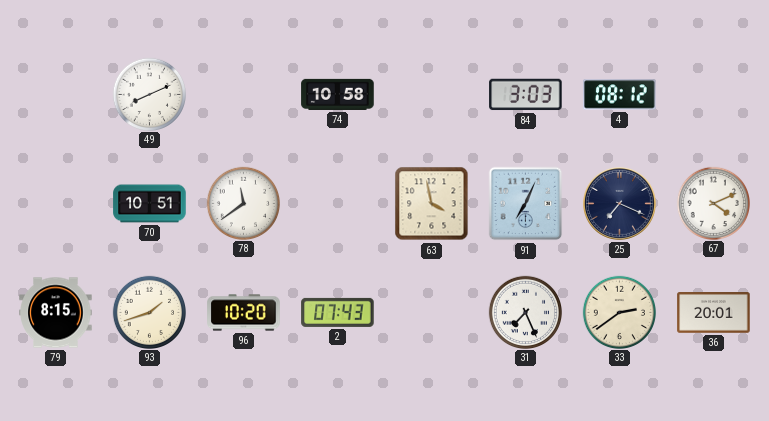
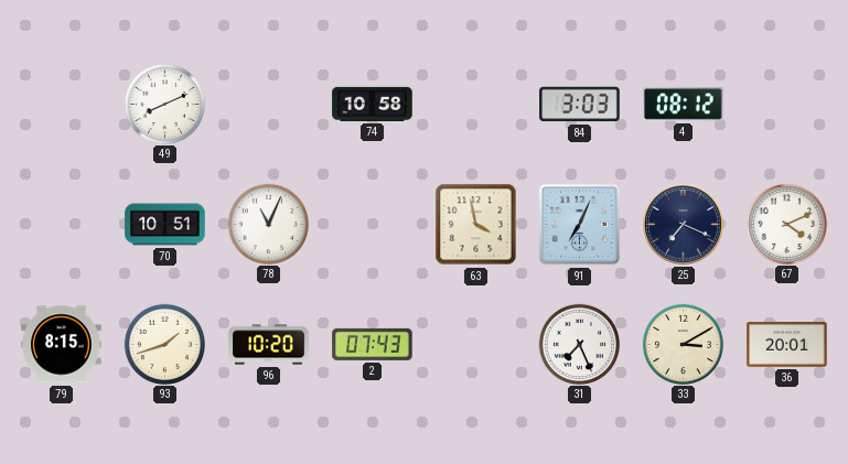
78: 11:39 -> 11:04 (268, 224)
33: 2:39 -> 3:10 (683, 344)
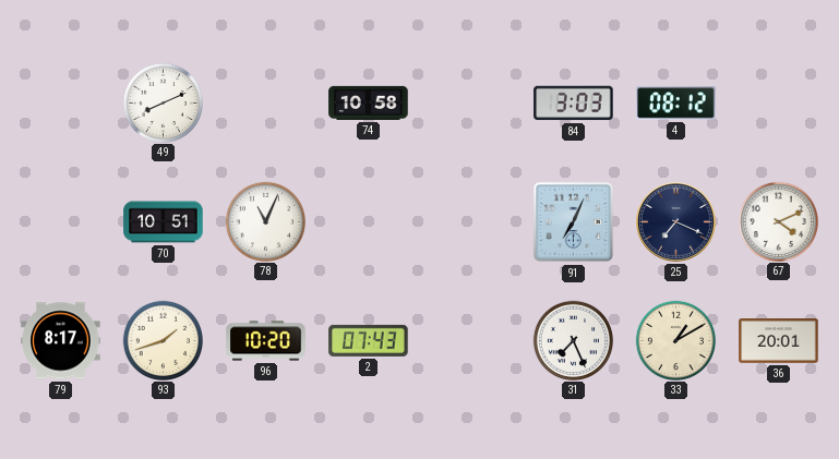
63: 3:58 -> none (476, 225)
79: 8:15 -> 8:17 (61, 341)
33: 3:10 -> 1:10 (675, 340)
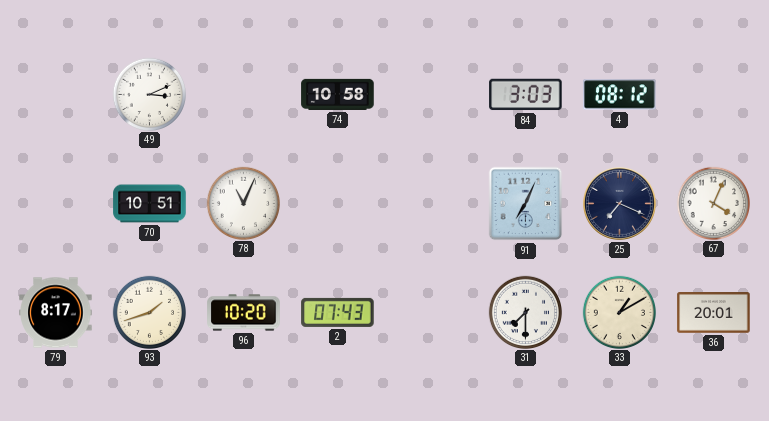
49: 8:11 -> 3:11 (149, 94)
67: 4:11 -> 4:04 (713, 203)
31: 7:26 -> 7:30 (525, 312)
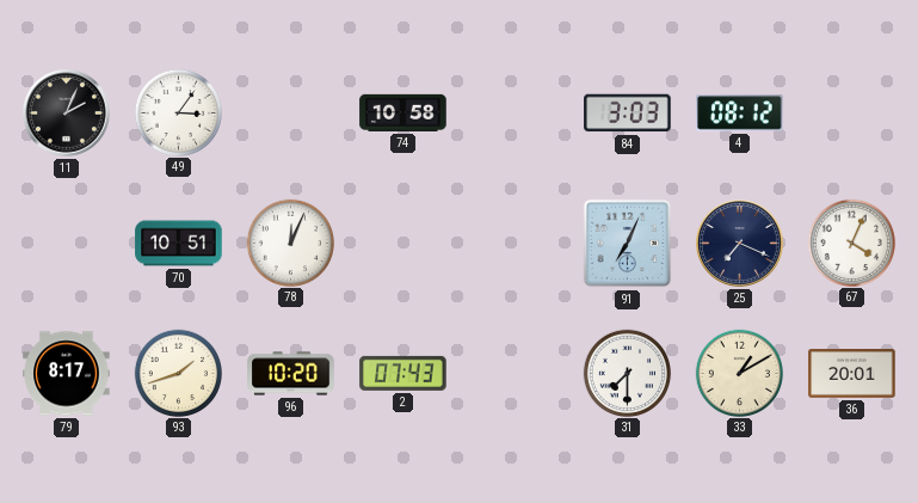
11: none -> 2:04 (67, 114)
49: 3:11 -> 3:06 (178, 112)
78: 11:04 -> 12:04 (290, 243)
